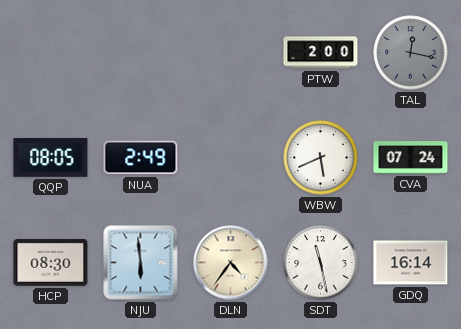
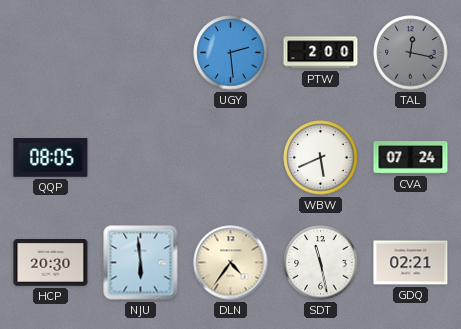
UGY: none -> 2:29 (231, 53)
NUA: 2:49 -> none (141, 158)
HCP: 08:30 -> 20:30 (51, 263)
GDQ: 16:14 -> 02:21 (411, 263)
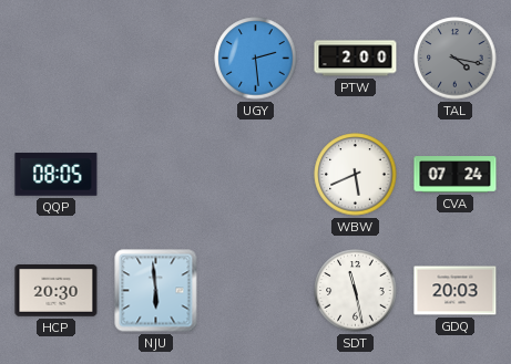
TAL: 12:17 -> 4:17 (456, 59)
DLN: 4:36 -> none (231, 263)
GDQ: 02:21 -> 20:03 (456, 291)
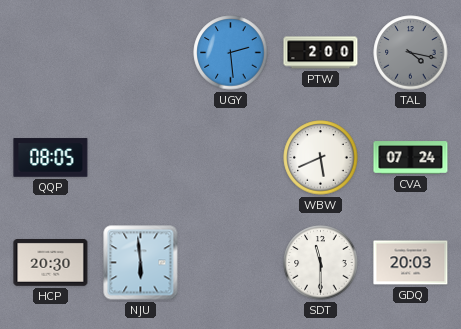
SDT: 11:28 -> 11:30 (321, 263)
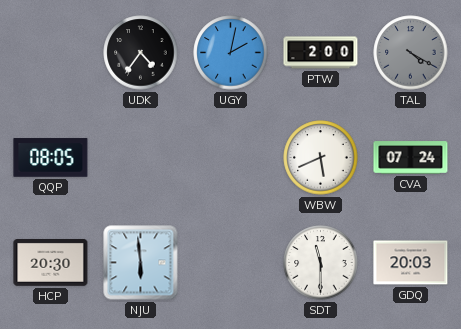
UDK: none -> 4:36 (141, 53)
UGY: 2:29 -> 2:02 (231, 53)
TAL: 4:17 -> 4:20 (411, 53)
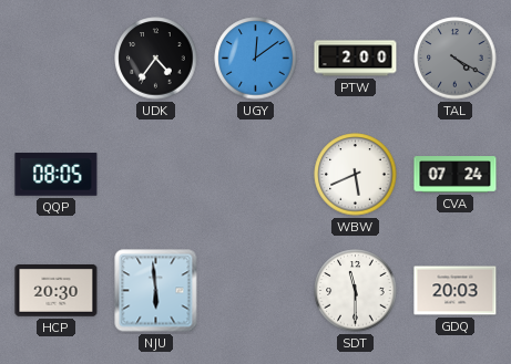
UGY: 2:02 -> 12:09 (256, 59)
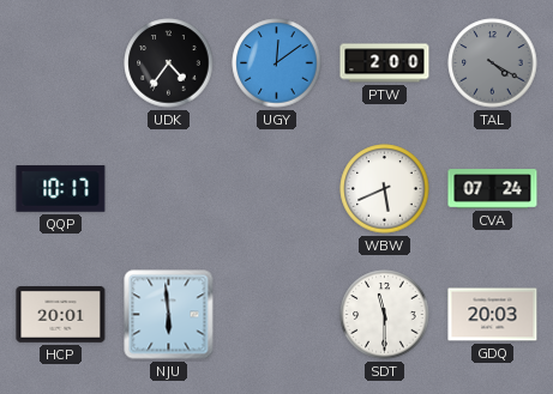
QQP: 08:05 -> 10:17 (61, 189)
HCP: 20:30 -> 20:01 (61, 315)
